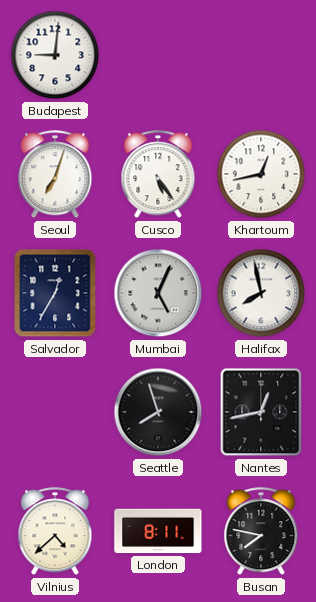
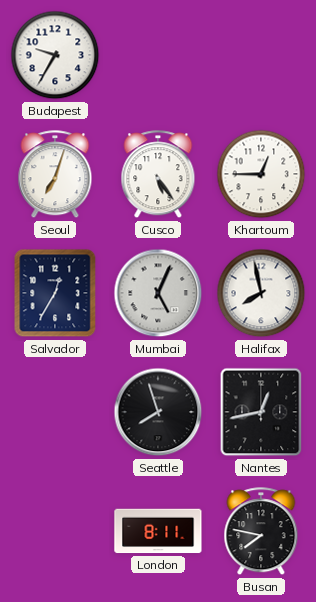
Budapest: 9:01 -> 9:35 (55, 55)
Khartoum: 12:43 -> 12:45 (261, 174)
Vilnius: 4:38 -> none (55, 532)
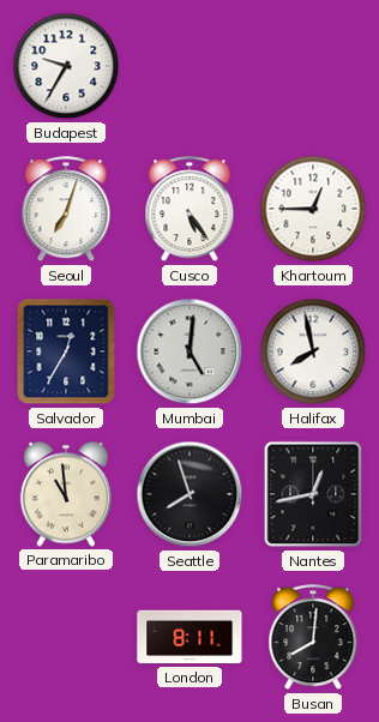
Mumbai: 5:04 -> 5:01 (189, 351)
Paramaribo: none -> 10:59 (66, 494)
Busan: 7:47 -> 8:01 (313, 638)
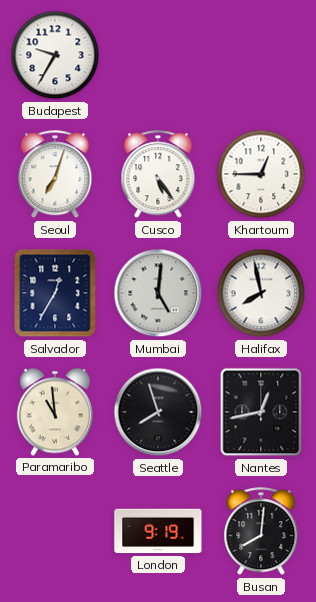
London: 8:11 -> 9:19 (158, 531)
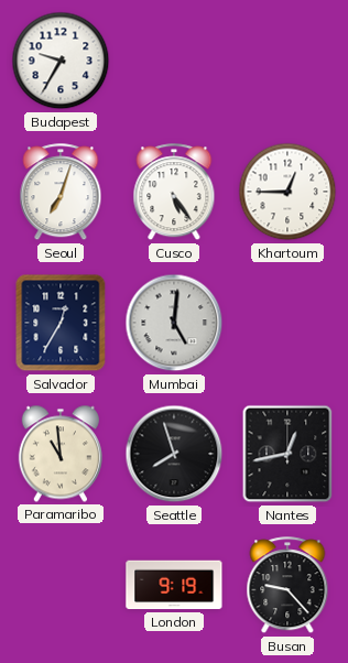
Halifax: 7:58 -> none (261, 293)
Busan: 8:01 -> 9:23 (287, 586)
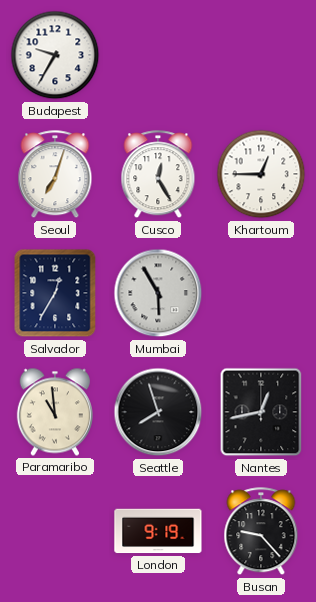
Cusco: 5:24 -> 12:25 (158, 175)
Mumbai: 5:01 -> 5:55 (158, 293)
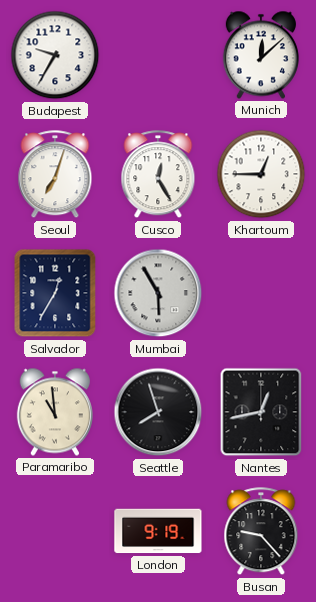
Munich: none -> 12:08 (261, 55)
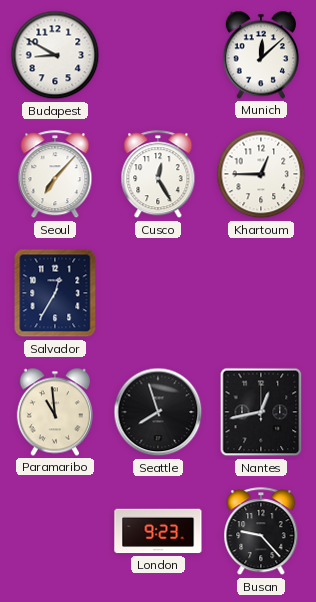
Budapest: 9:35 -> 8:50 (55, 55)
Seoul: 7:03 -> 7:07 (55, 175)
Mumbai: 5:55 -> none (158, 293)
London: 9:19 -> 9:23 (158, 531)
